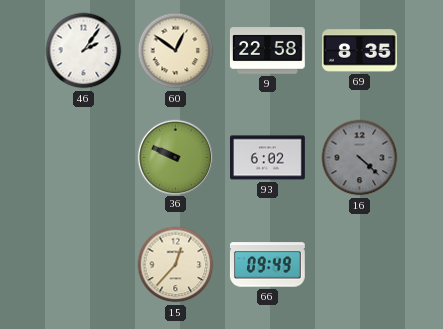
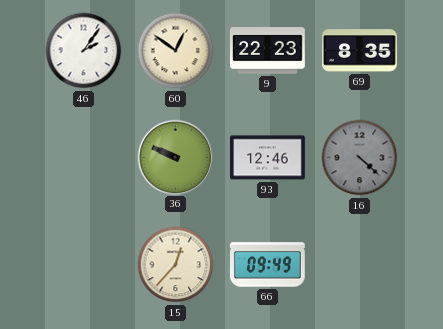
9: 22:58 -> 22:23 (267, 51)
93: 6:02 -> 12:46 (268, 158)
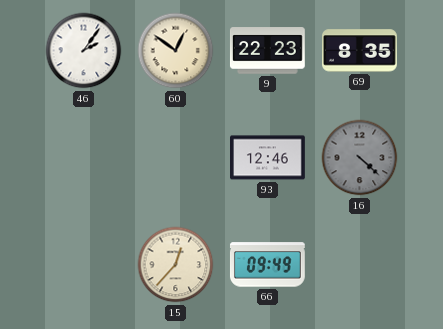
36: 9:49 -> none (175, 157)
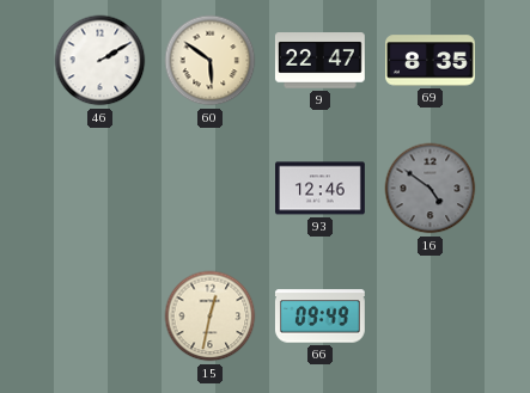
46: 2:06 -> 2:10 (100, 61)
60: 12:51 -> 5:51 (211, 61)
9: 22:23 -> 22:47 (319, 61)
16: 4:22 -> 4:51 (431, 189)
15: 12:37 -> 12:32 (211, 317)
